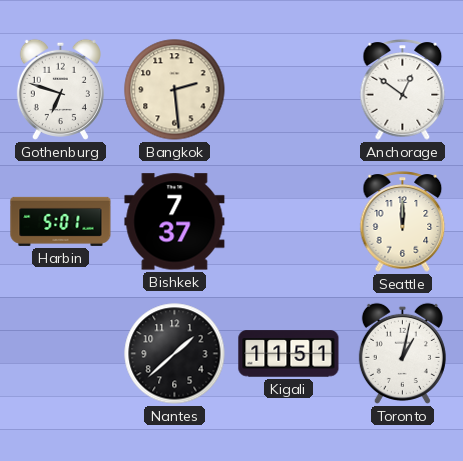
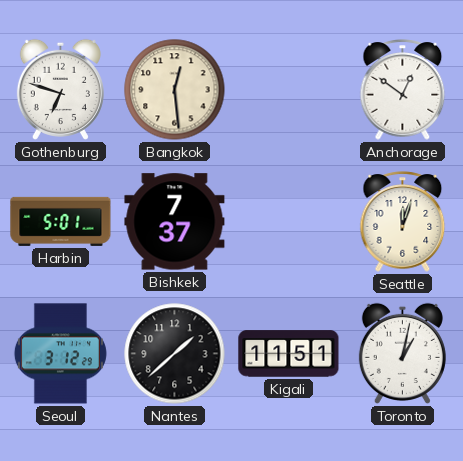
Bangkok: 2:29 -> 12:29 (175, 90)
Seattle: 12:00 -> 12:03 (403, 222)
Seoul: none -> 3:12 (60, 354)
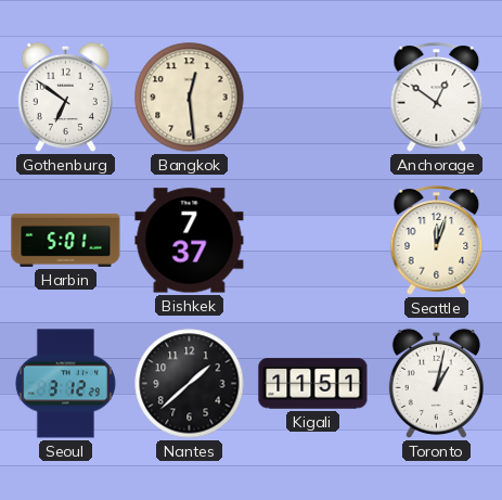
Gothenburg: 6:48 -> 6:51 (65, 97)
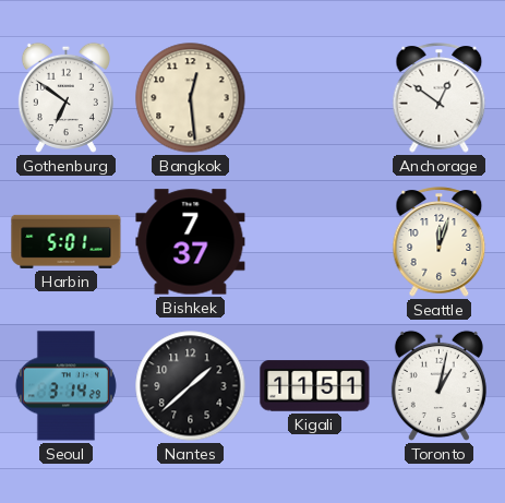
Seoul: 3:12 -> 3:14 (65, 386)
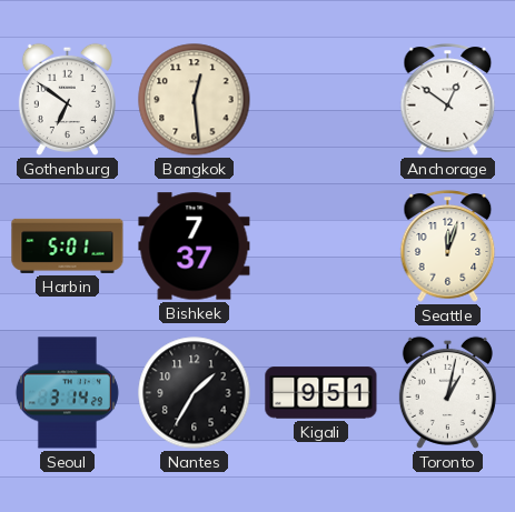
Nantes: 1:38 -> 1:35 (195, 393)
Kigali: 11:51 -> 9:51 (321, 393)
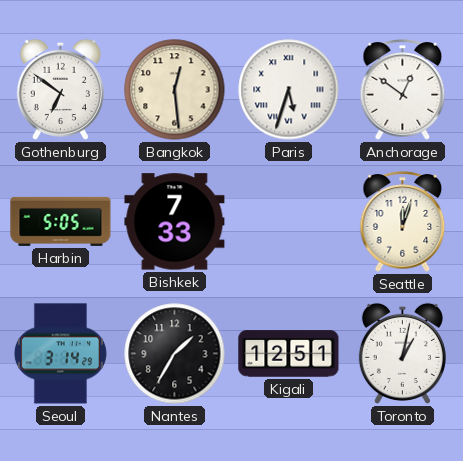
Paris: none -> 5:33 (289, 90)
Harbin: 5:01 -> 5:05 (61, 221)
Bishkek: 7:37 -> 7:33 (175, 222)
Kigali: 9:51 -> 12:51 (289, 354)
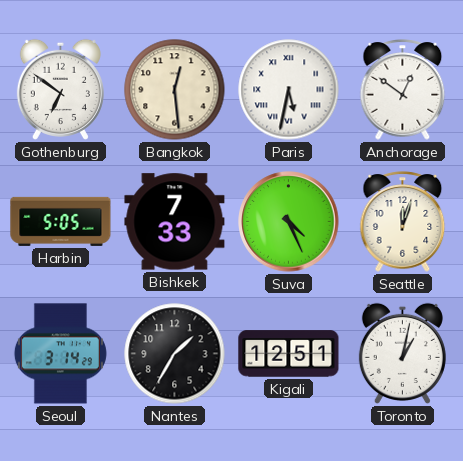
Paris: 5:33 -> 5:32 (289, 90)
Suva: none -> 4:26 (289, 222)
